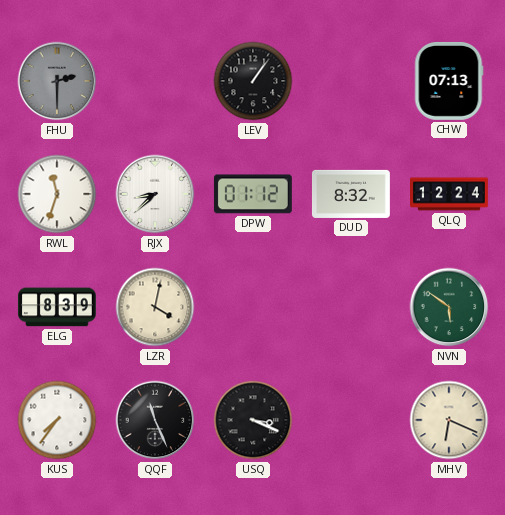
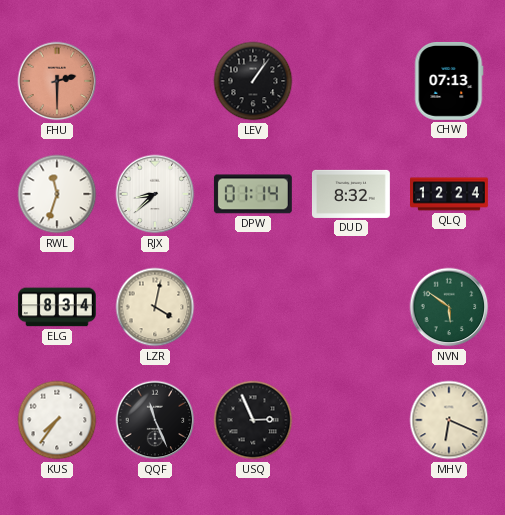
FHU dial: grey -> salmon (57, 81)
DPW: 01:12 -> 01:14 (253, 194)
ELG: 8:39 -> 8:34 (57, 307)
USQ: 3:19 -> 2:56 (253, 420)
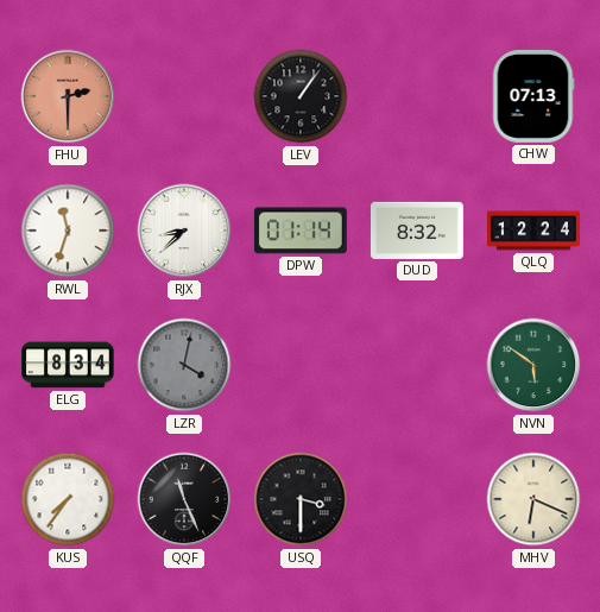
LZR dial: cream -> grey (184, 365)
USQ: 2:56 -> 3:30 (301, 499)
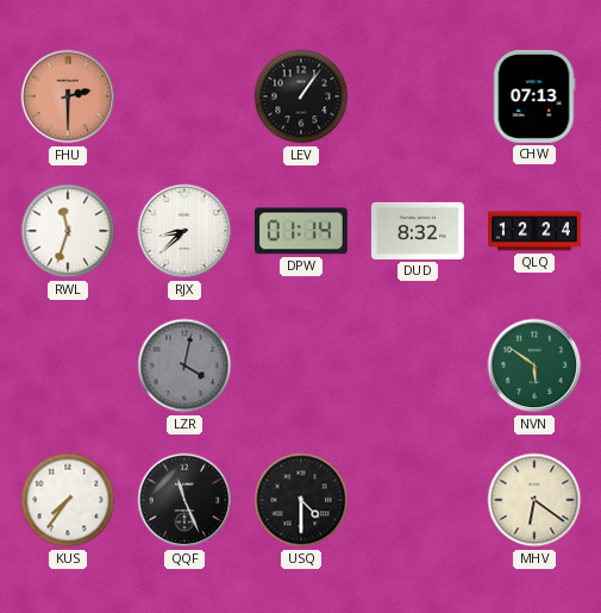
ELG: 8:34 -> none (68, 365)
USQ: 3:30 -> 4:30 (301, 500)
MHV: 6:19 -> 6:21 (534, 500)
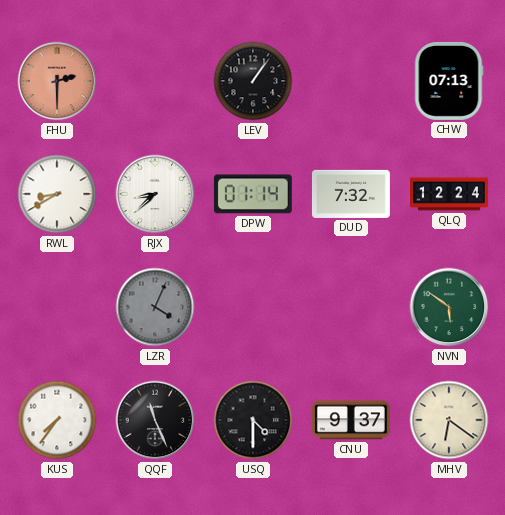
RWL: 11:33 -> 8:40 (57, 194)
DUD: 8:32 -> 7:32 (351, 194)
LZR: 4:02 -> 4:04 (155, 307)
CNU: none -> 9:37 (351, 420)
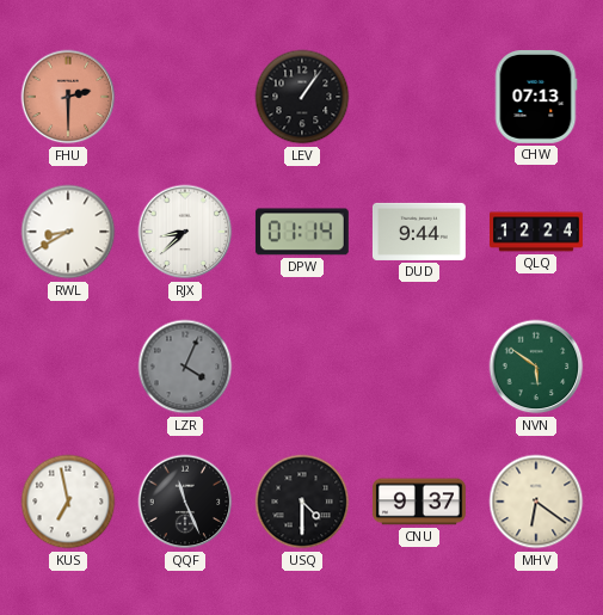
DUD: 7:32 -> 9:44 (419, 232)
KUS: 7:36 -> 6:58 (68, 502)
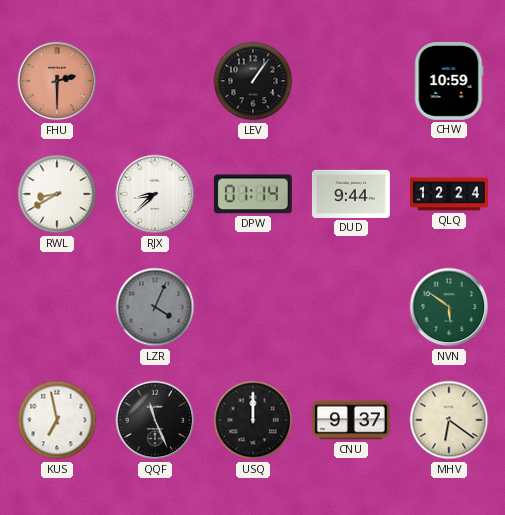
CHW: 07:13 -> 10:59 (449, 81)
USQ: 4:30 -> 12:00 (253, 420)
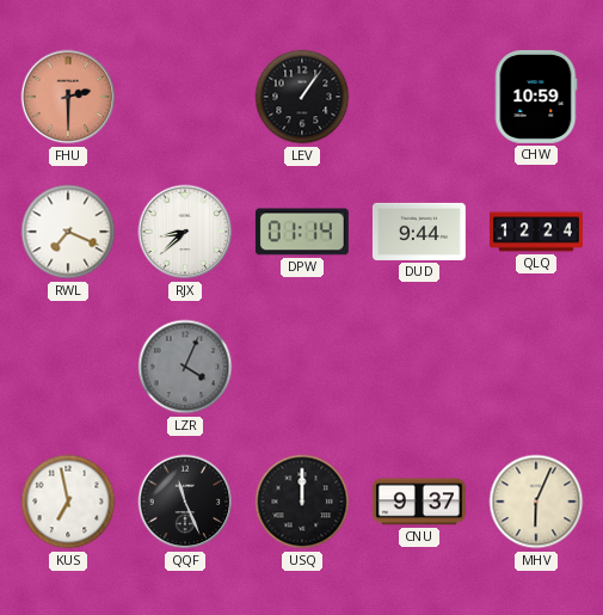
RWL: 8:40 -> 7:19 (68, 232)
NVN: 5:51 -> none (449, 307)
MHV: 6:21 -> 6:04 (536, 502)
